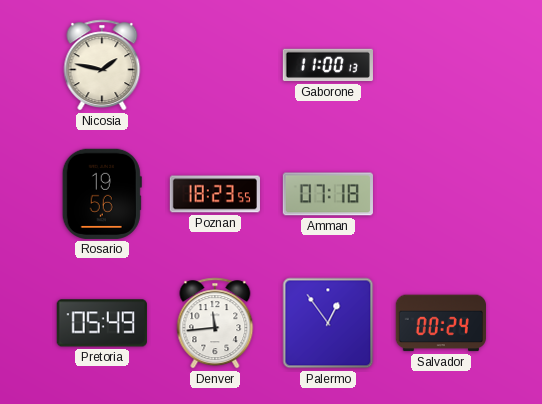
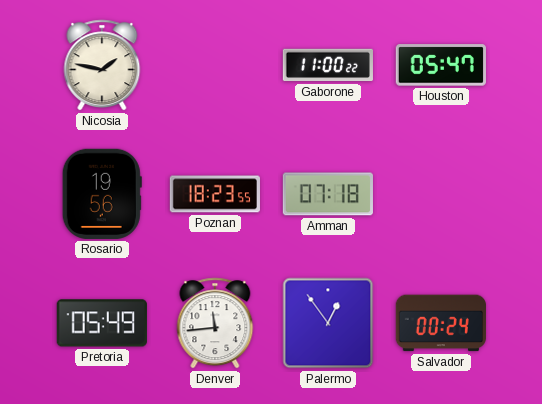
Gaborone: 11:00:13 -> 11:00:22 (328, 65)
Houston: none -> 05:47 (441, 65)
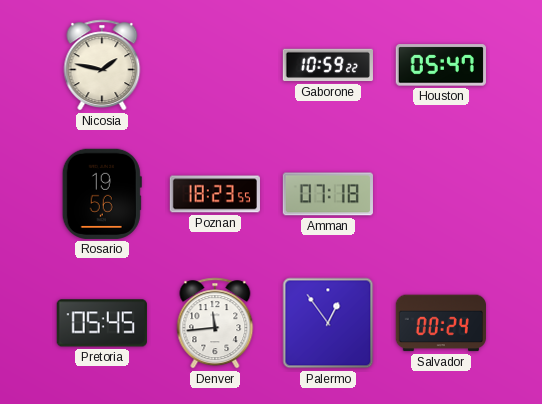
Gaborone: 11:00 -> 10:59 (328, 65)
Pretoria: 05:49 -> 05:45 (102, 323)
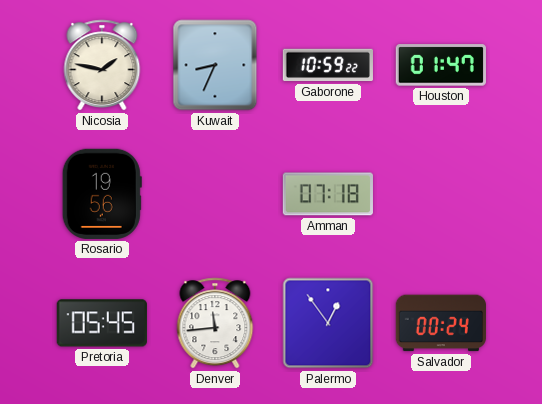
Kuwait: none -> 8:34 (215, 65)
Houston: 05:47 -> 01:47 (441, 65)
Poznan: 18:23 -> none (214, 194)
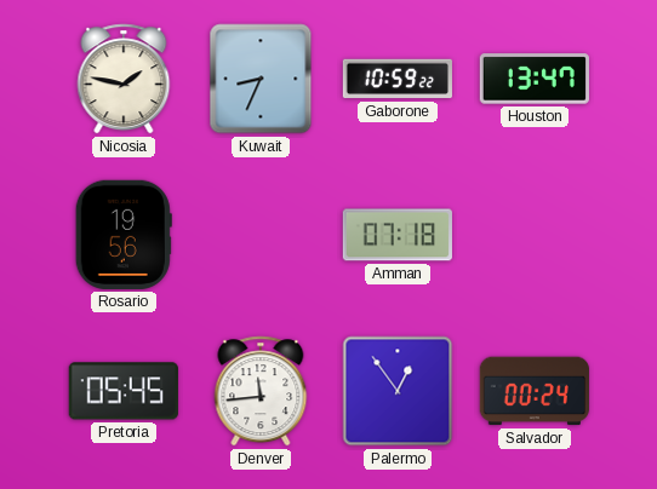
Houston: 01:47 -> 13:47 (535, 79)
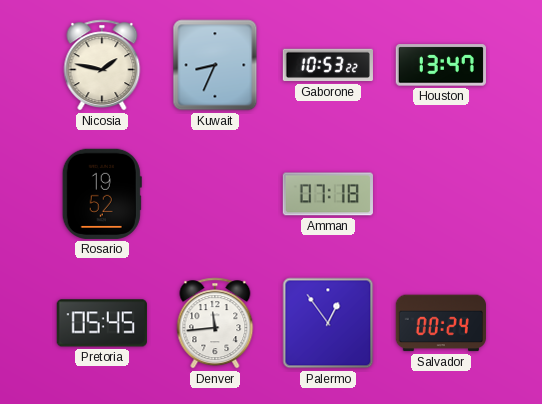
Gaborone: 10:59 -> 10:53 (328, 65)
Rosario: 19:56 -> 19:52 (102, 194)
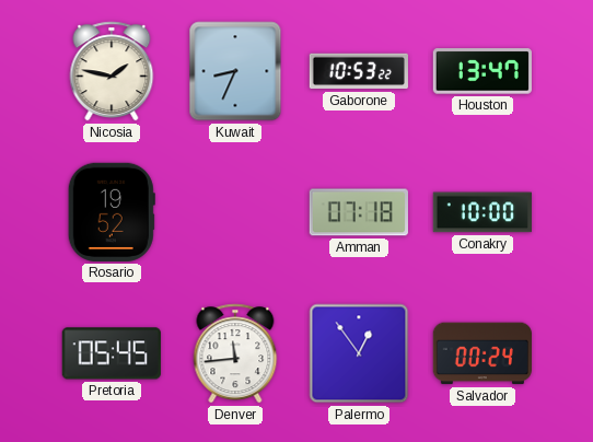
Conakry: none -> 10:00 (482, 212)
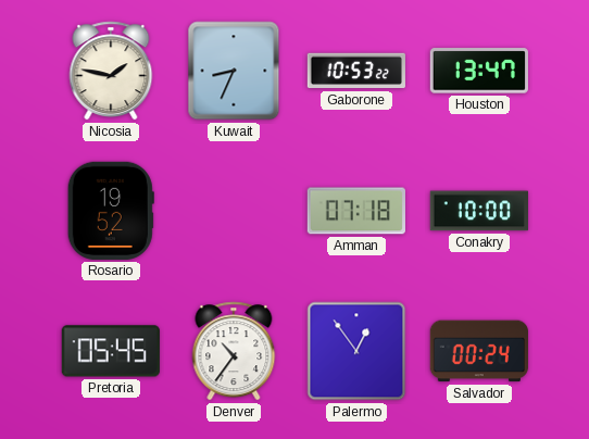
Denver: 11:44 -> 10:36 (234, 351)
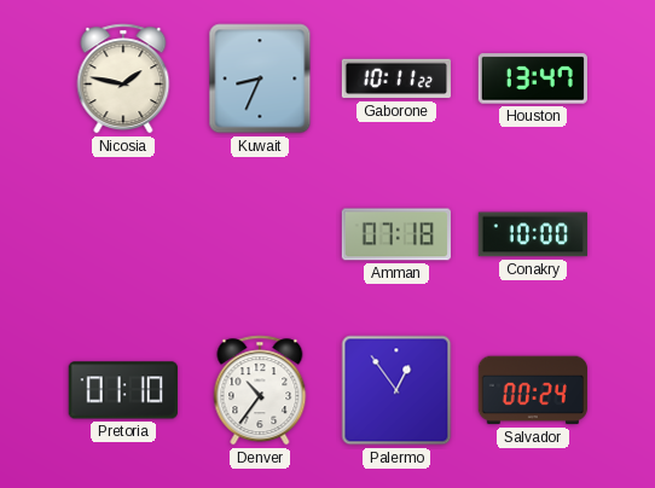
Gaborone: 10:53 -> 10:11 (396, 79)
Rosario: 19:52 -> none (111, 211)
Pretoria: 05:45 -> 01:10 (123, 390)
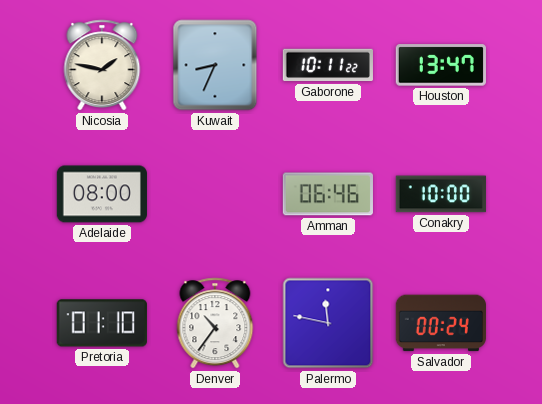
Adelaide: none -> 08:00 (102, 194)
Amman: 07:18 -> 06:46 (328, 194)
Palermo: 12:54 -> 11:47 (328, 323)
